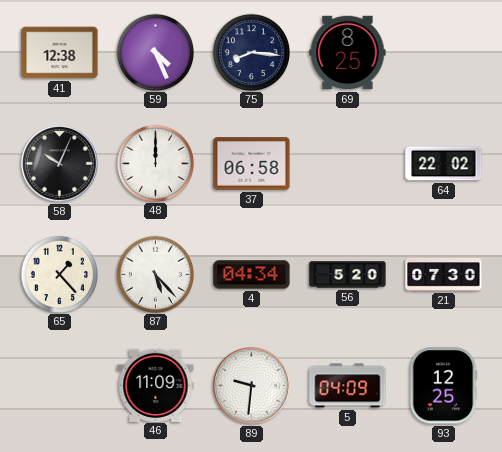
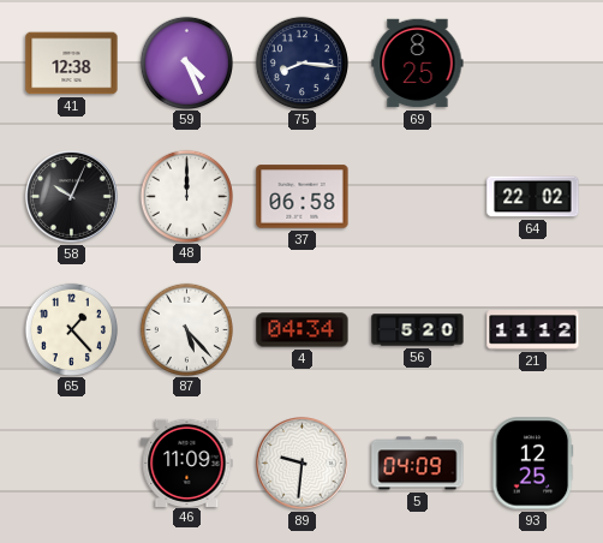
21: 07:30 -> 11:12 (533, 330)
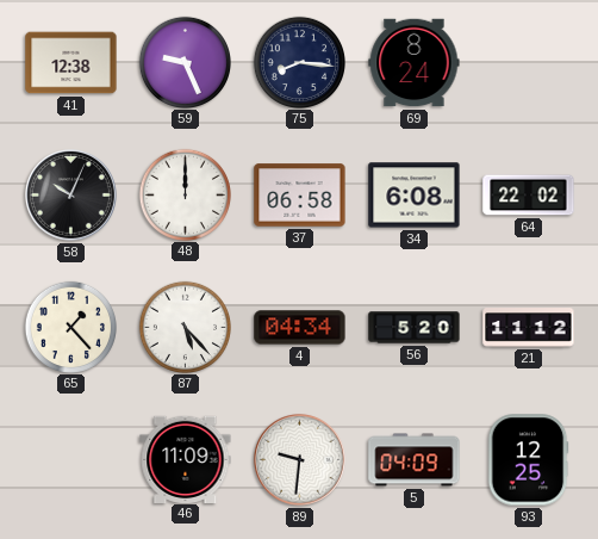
59: 4:26 -> 9:26 (185, 62)
69: 8:25 -> 8:24 (415, 63)
34: none -> 6:08 (415, 196)
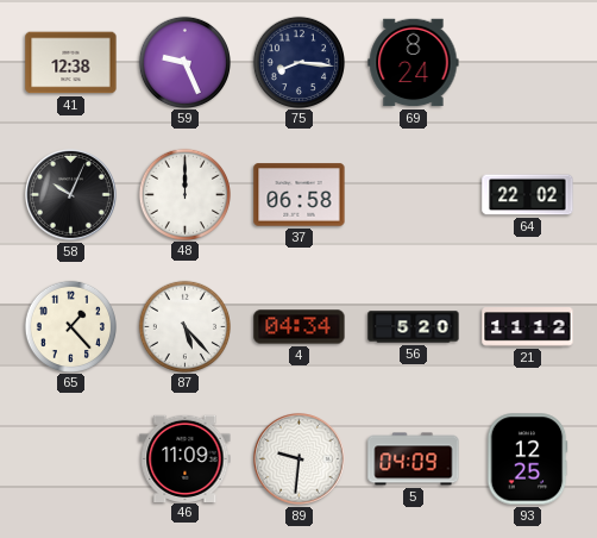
34: 6:08 -> none (415, 196)
